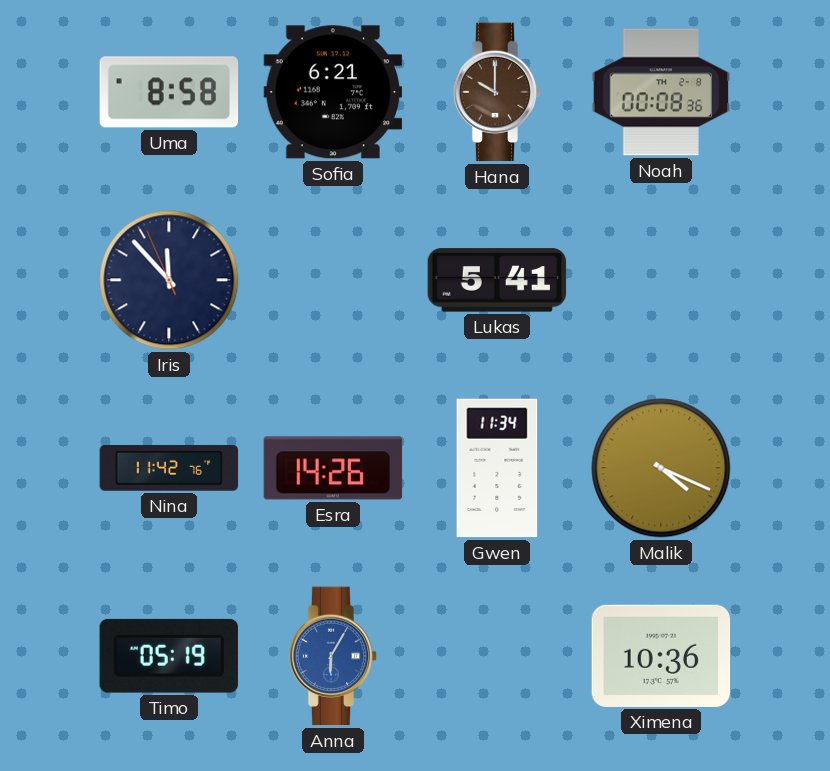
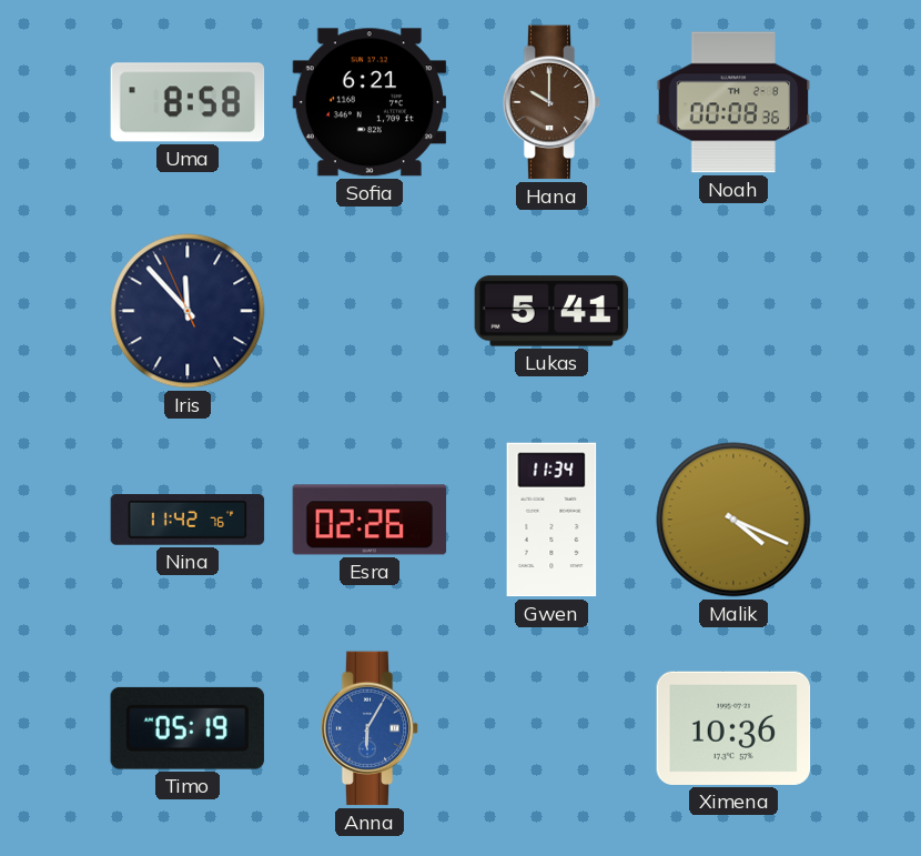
Esra: 14:26 -> 02:26 (370, 520)
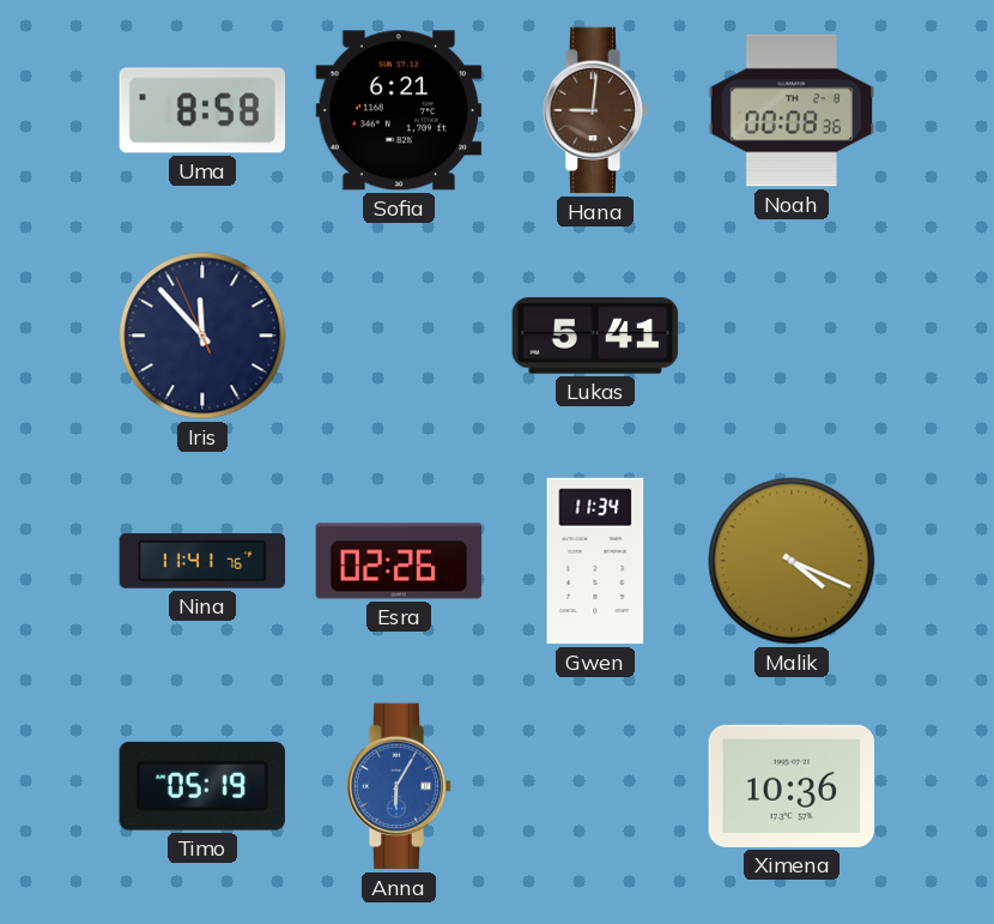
Hana: 10:00 -> 9:01 (595, 110)
Nina: 11:42 -> 11:41 (202, 562)
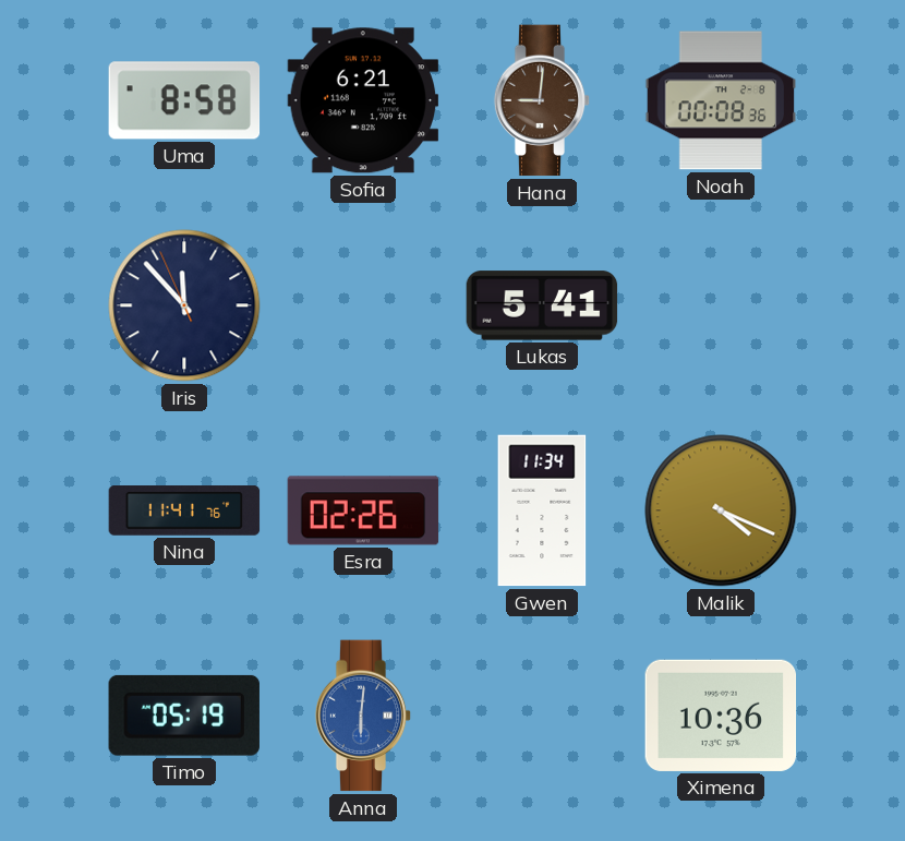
Anna: 6:05 -> 6:01 (363, 716)
